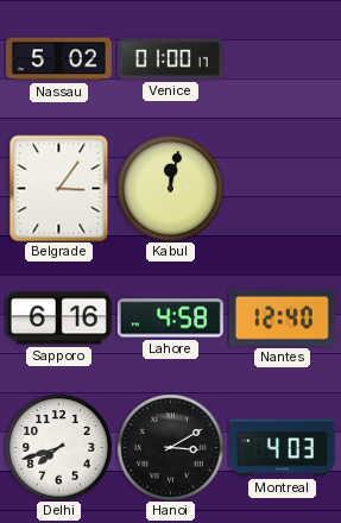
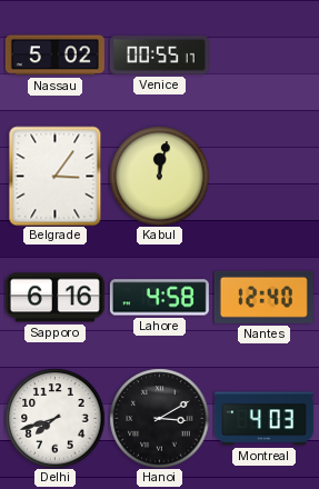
Venice: 01:00 -> 00:55 (159, 56)
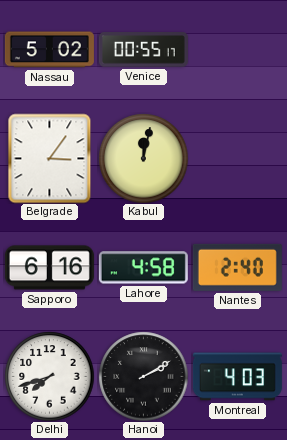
Nantes: 12:40 -> 2:40 (237, 267)
Hanoi: 3:10 -> 2:10 (143, 376)
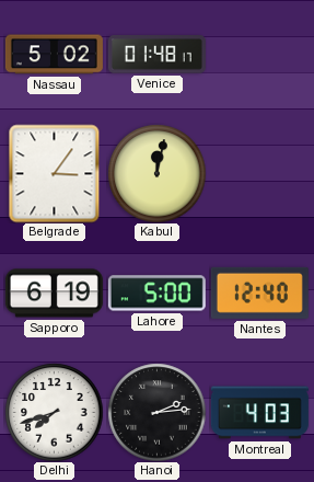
Venice: 00:55 -> 01:48 (156, 55)
Sapporo: 6:16 -> 6:19 (54, 294)
Lahore: 4:58 -> 5:00 (156, 294)
Nantes: 2:40 -> 12:40 (259, 292)
Hanoi: 2:10 -> 2:14 (156, 412)
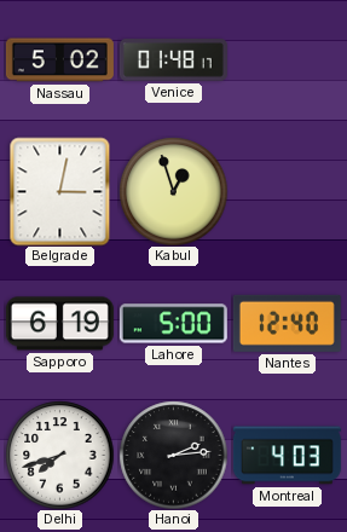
Belgrade: 3:06 -> 3:02 (60, 191)
Kabul: 12:02 -> 12:57 (173, 191)
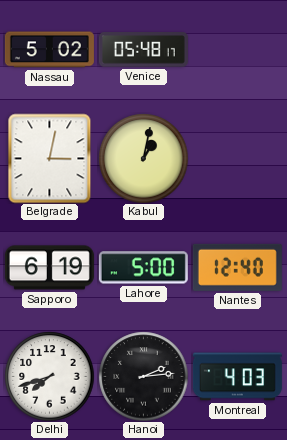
Venice: 01:48 -> 05:48 (143, 50)
Kabul: 12:57 -> 1:02 (143, 158)
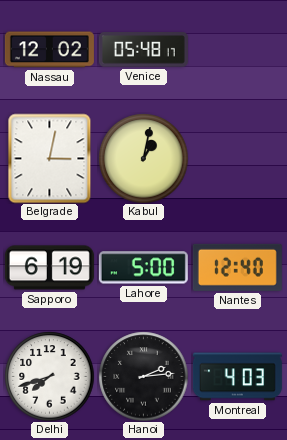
Nassau: 5:02 -> 12:02 (49, 50)
